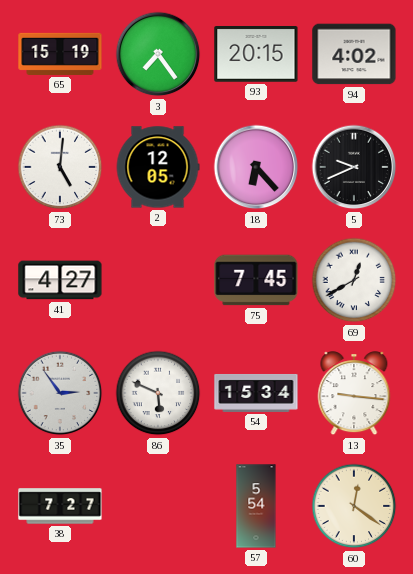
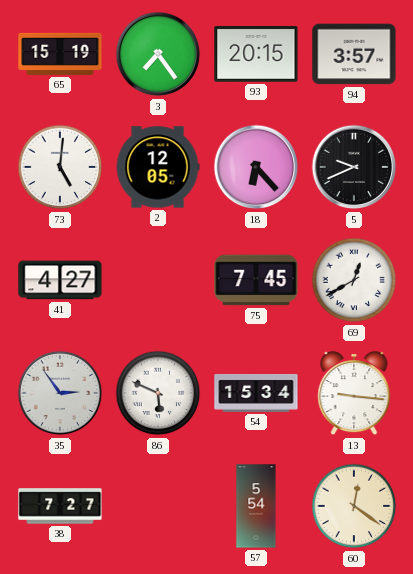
94: 4:02 -> 3:57 (354, 54)
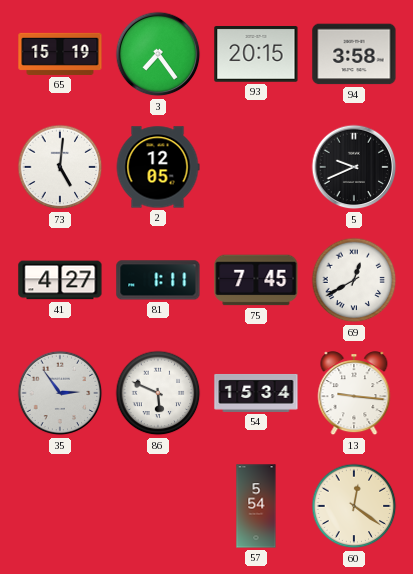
94: 3:57 -> 3:58 (354, 54)
18: 6:23 -> none (256, 167)
81: none -> 1:11 (158, 280)
38: 7:27 -> none (60, 506)
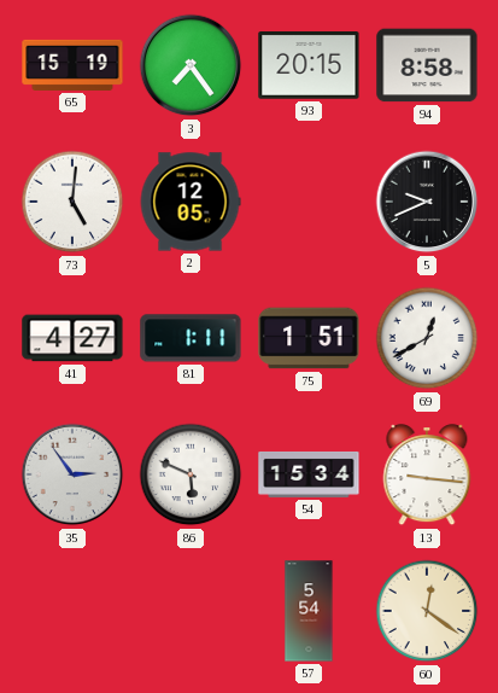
94: 3:58 -> 8:58 (427, 65)
75: 7:45 -> 1:51 (309, 338)
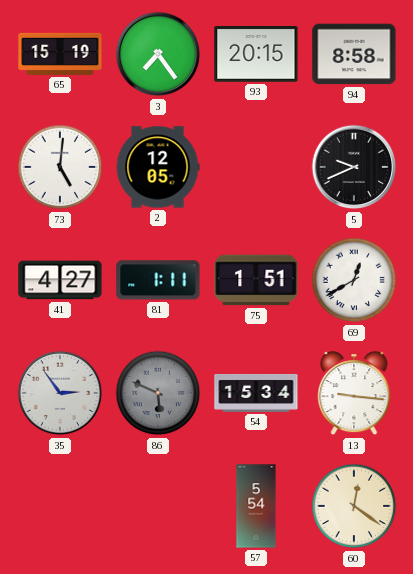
86 dial: white -> grey (158, 393)
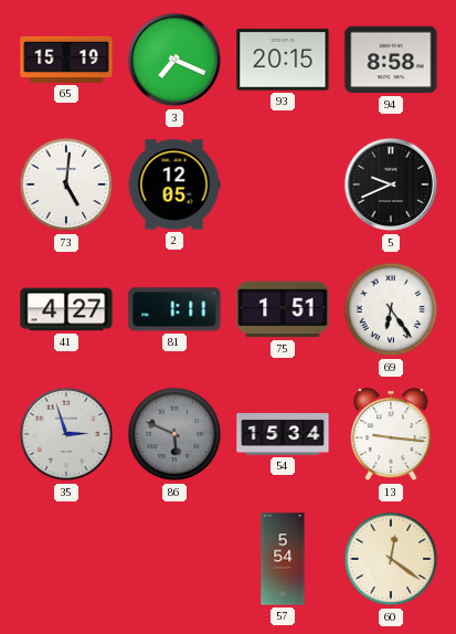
3: 7:24 -> 7:19 (174, 60)
69: 12:40 -> 6:24 (391, 309)
35: 2:54 -> 2:57 (66, 434)
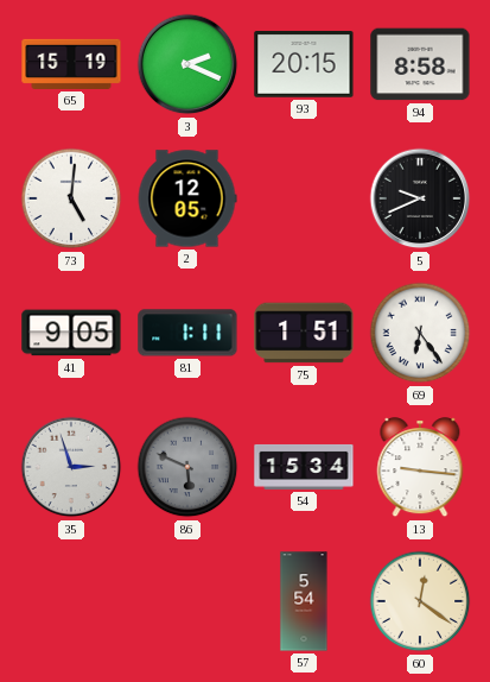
3: 7:19 -> 2:19 (187, 64)
41: 4:27 -> 9:05 (71, 333)
